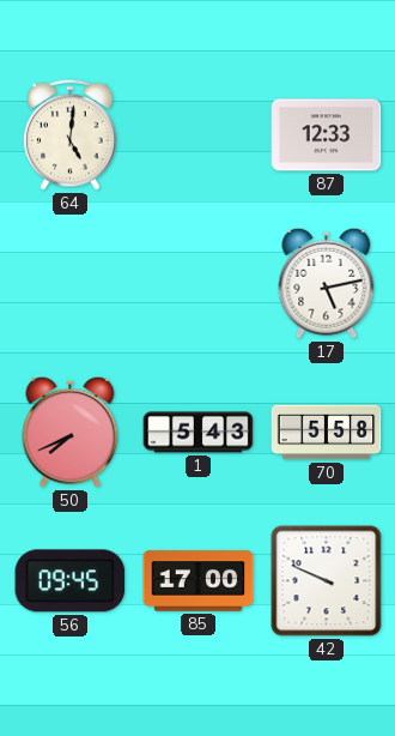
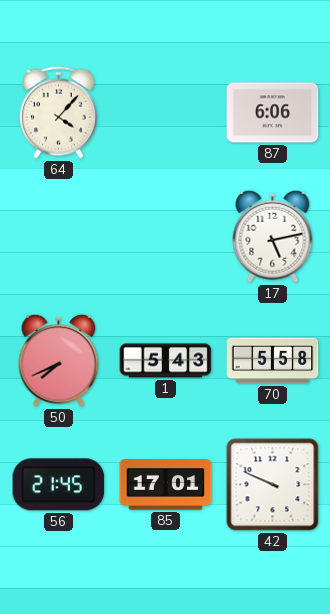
64: 5:01 -> 4:07 (59, 112)
87: 12:33 -> 6:06 (273, 113)
56: 09:45 -> 21:45 (59, 485)
85: 17:00 -> 17:01 (166, 485)
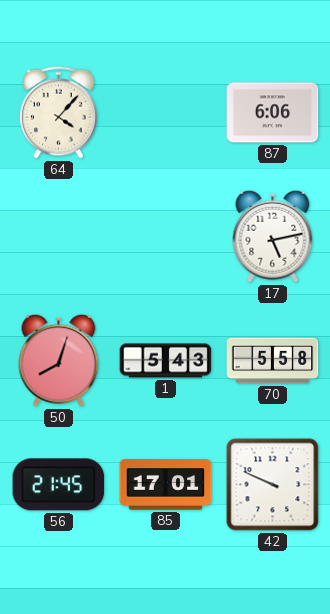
50: 7:41 -> 8:03 (59, 360)
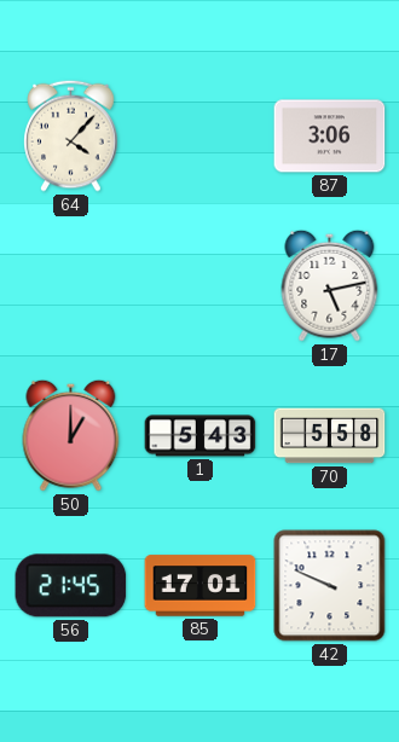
87: 6:06 -> 3:06 (330, 137)
50: 8:03 -> 1:00 (71, 435)
